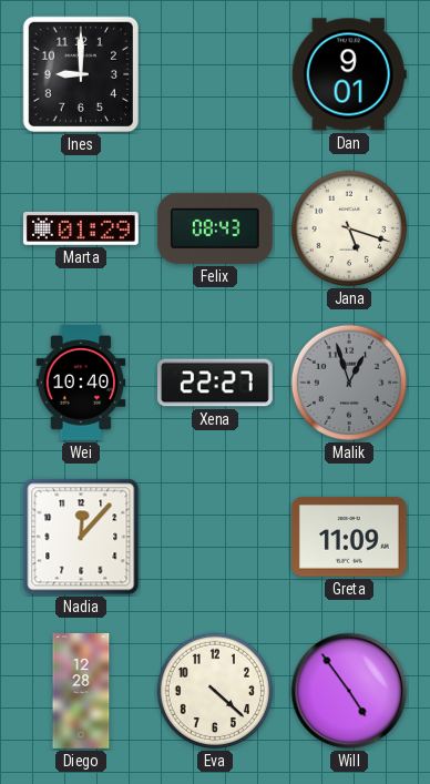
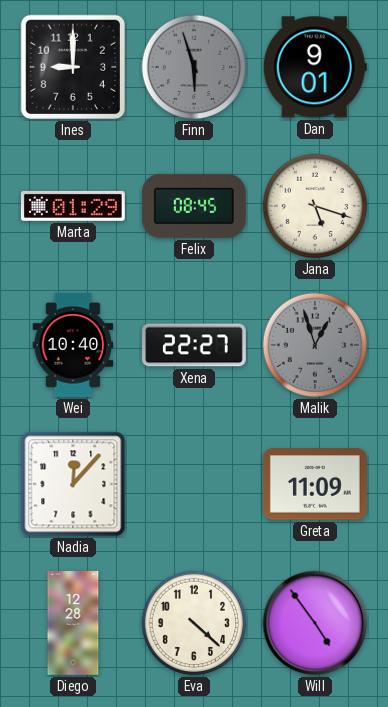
Finn: none -> 5:57 (194, 67)
Felix: 08:43 -> 08:45 (194, 206)
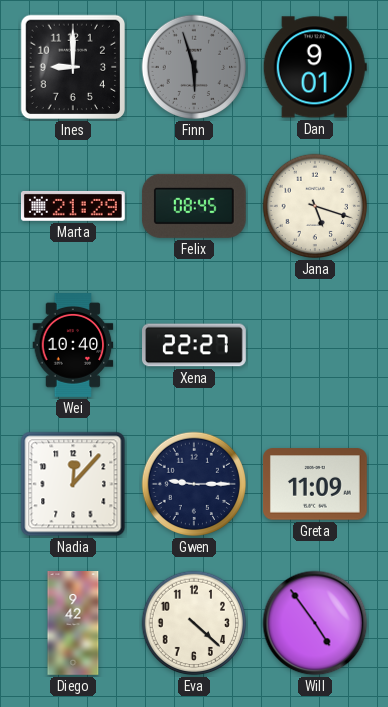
Marta: 01:29 -> 21:29 (73, 206)
Malik: 12:57 -> none (315, 345)
Gwen: none -> 9:15 (194, 484)
Diego: 12:28 -> 9:42 (73, 624)
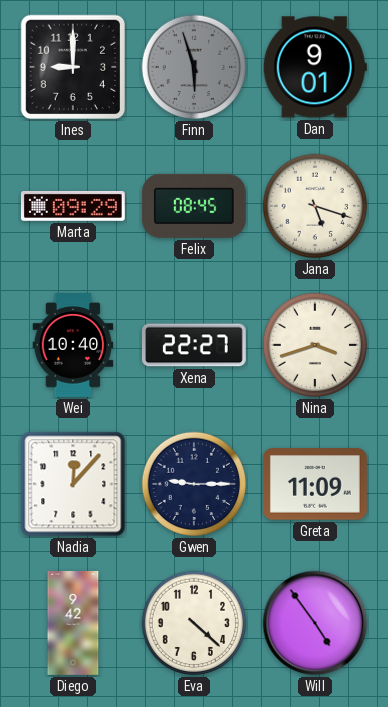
Marta: 21:29 -> 09:29 (73, 206)
Nina: none -> 3:42 (315, 345)
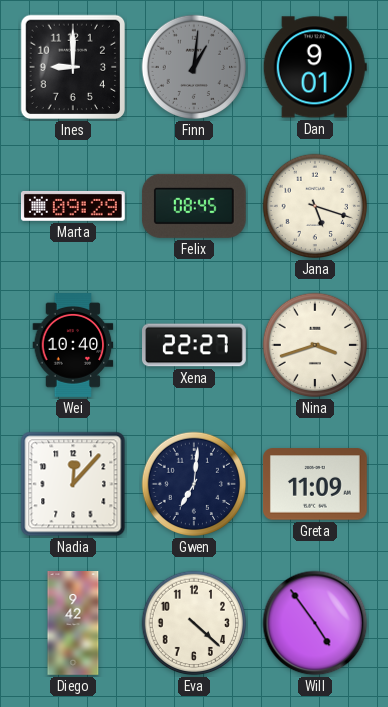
Finn: 5:57 -> 1:01 (194, 67)
Gwen: 9:15 -> 7:01 (194, 484)
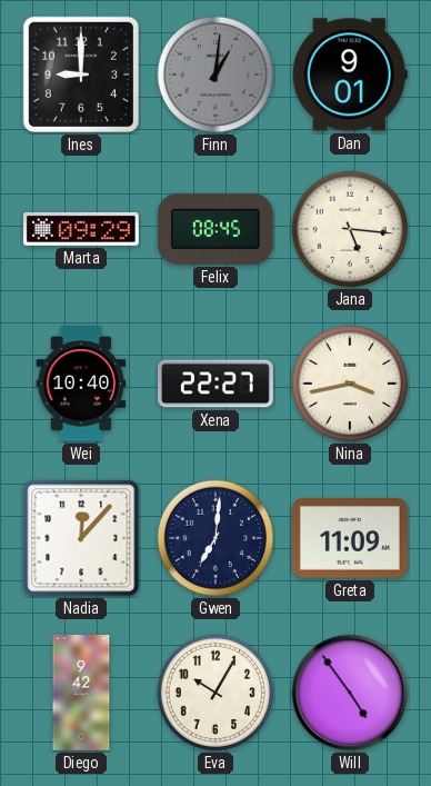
Jana: 5:18 -> 5:16 (350, 229)
Nina: 3:42 -> 3:43 (350, 384)
Eva: 4:22 -> 10:05 (215, 693)
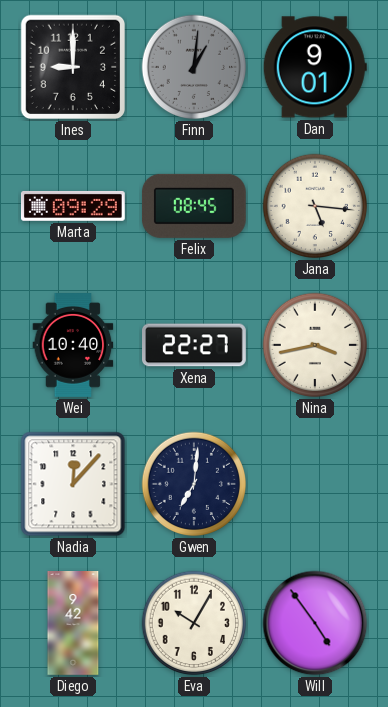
Greta: 11:09 -> none (350, 538)
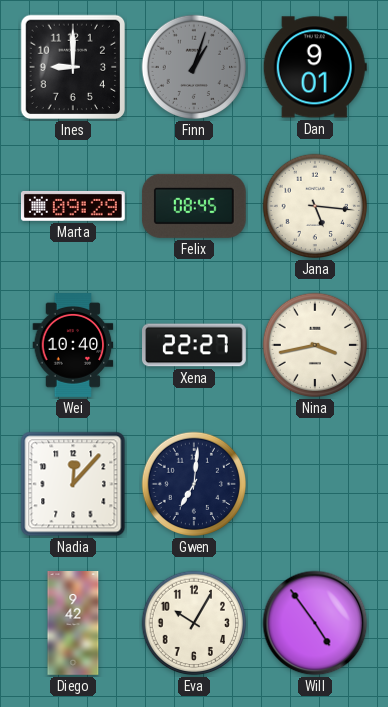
Finn: 1:01 -> 1:03 (194, 67)
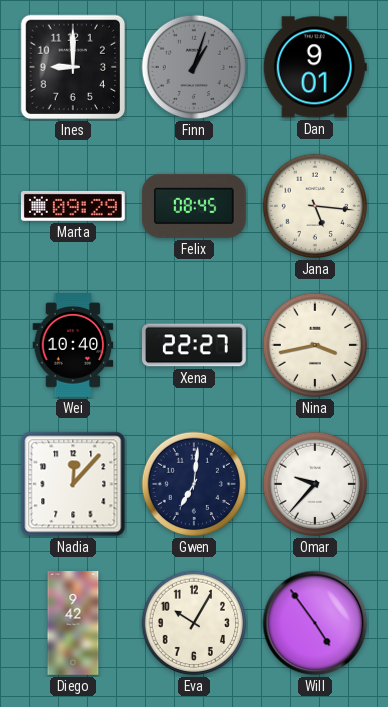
Omar: none -> 9:37 (315, 484)
